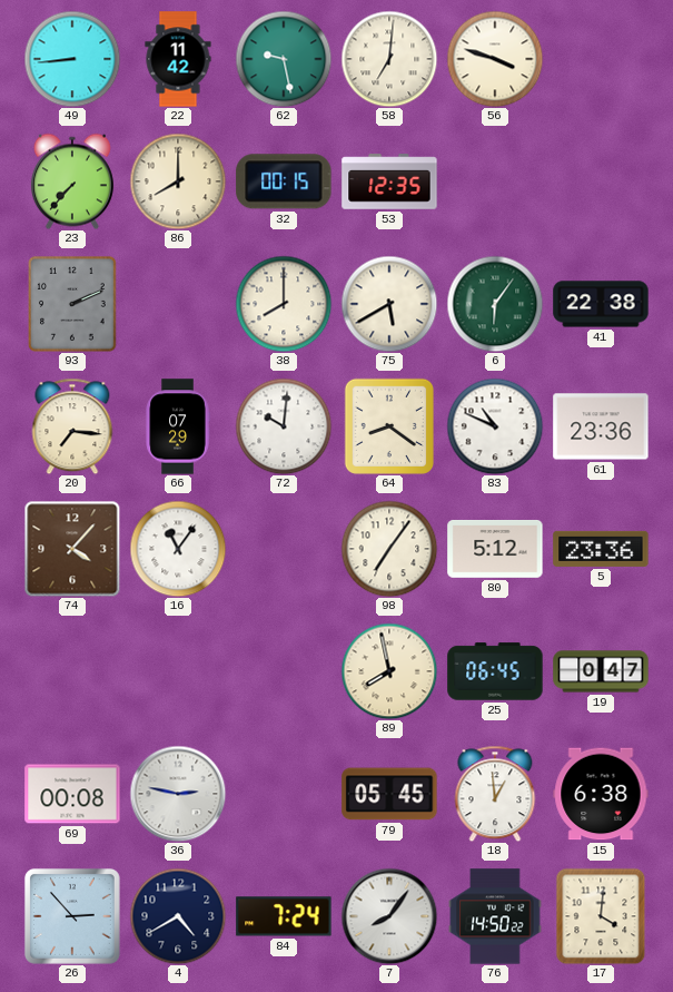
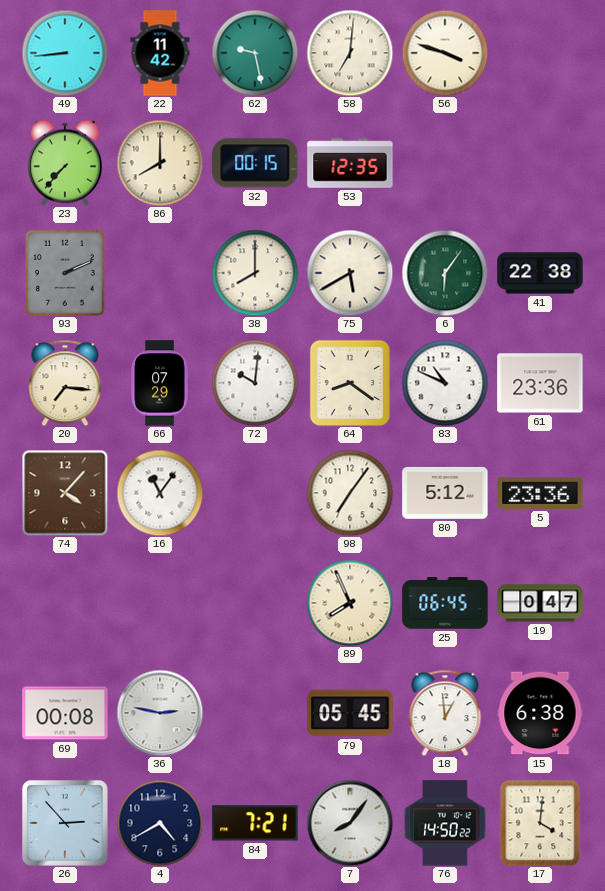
89: 7:58 -> 7:56 (350, 603)
84: 7:24 -> 7:21 (255, 823)
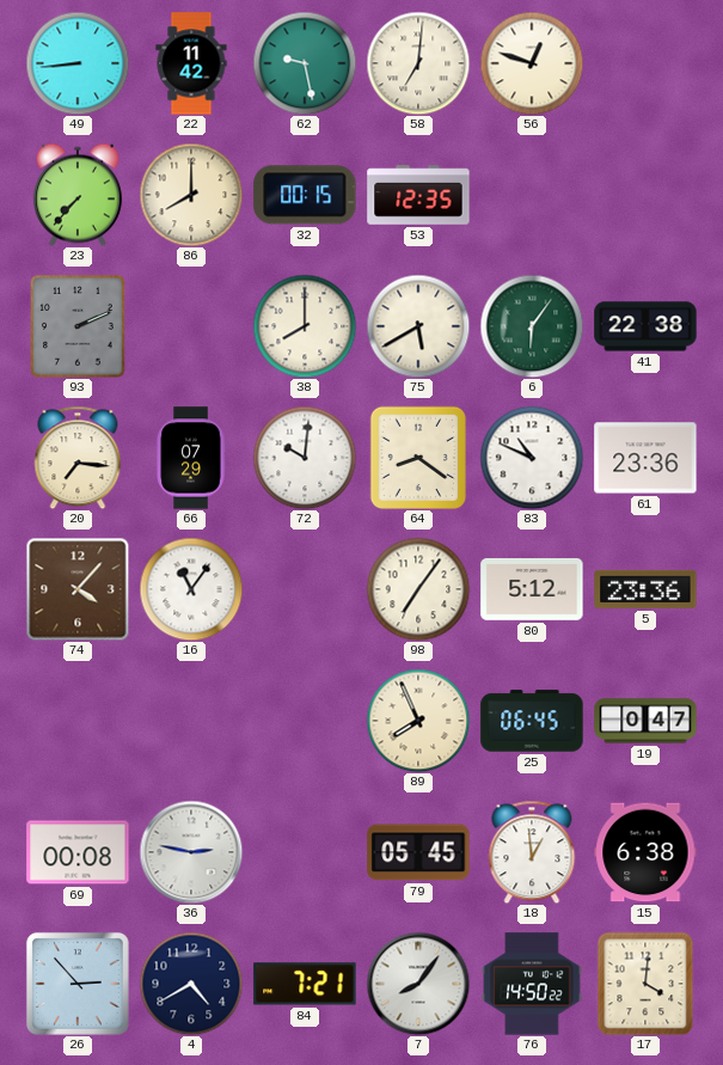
56: 3:48 -> 12:48 (532, 63)
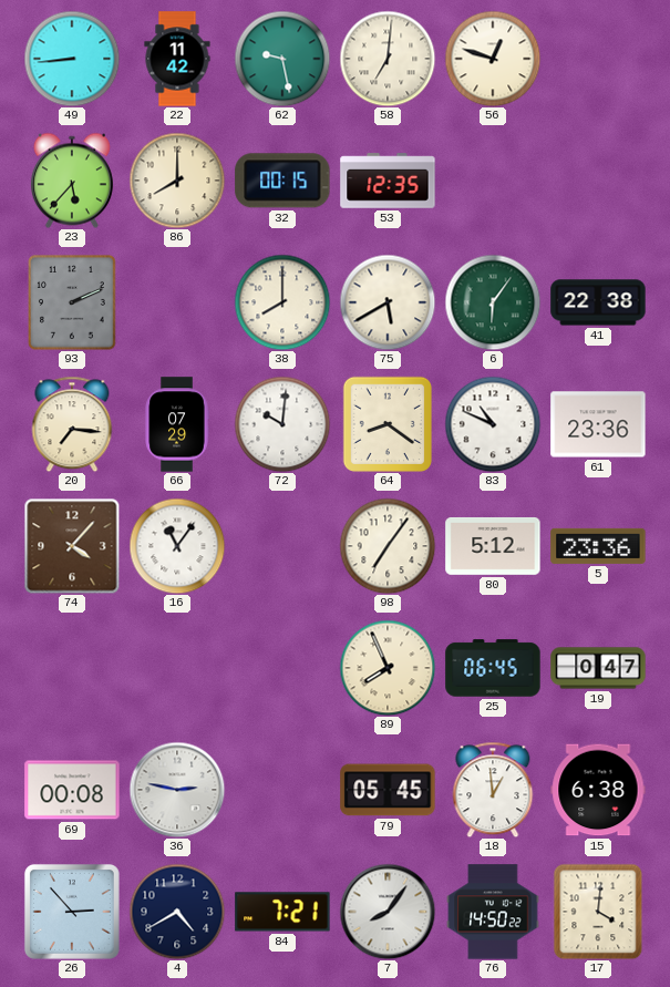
23: 7:37 -> 5:37 (72, 181)
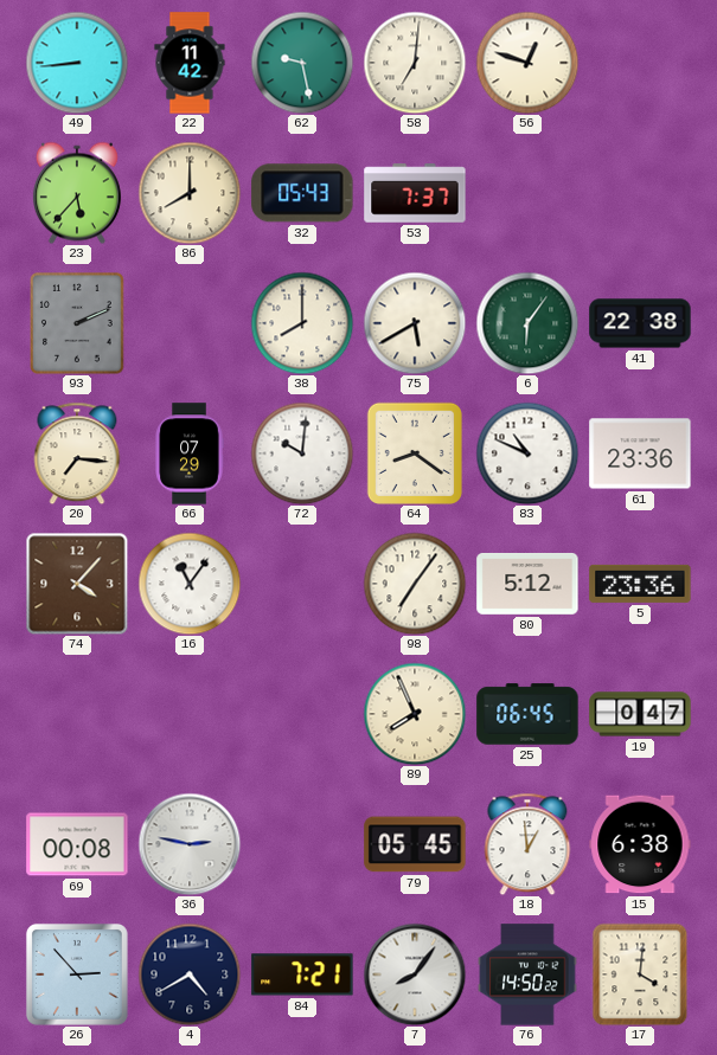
32: 00:15 -> 05:43 (302, 193)
53: 12:35 -> 7:37 (415, 193)
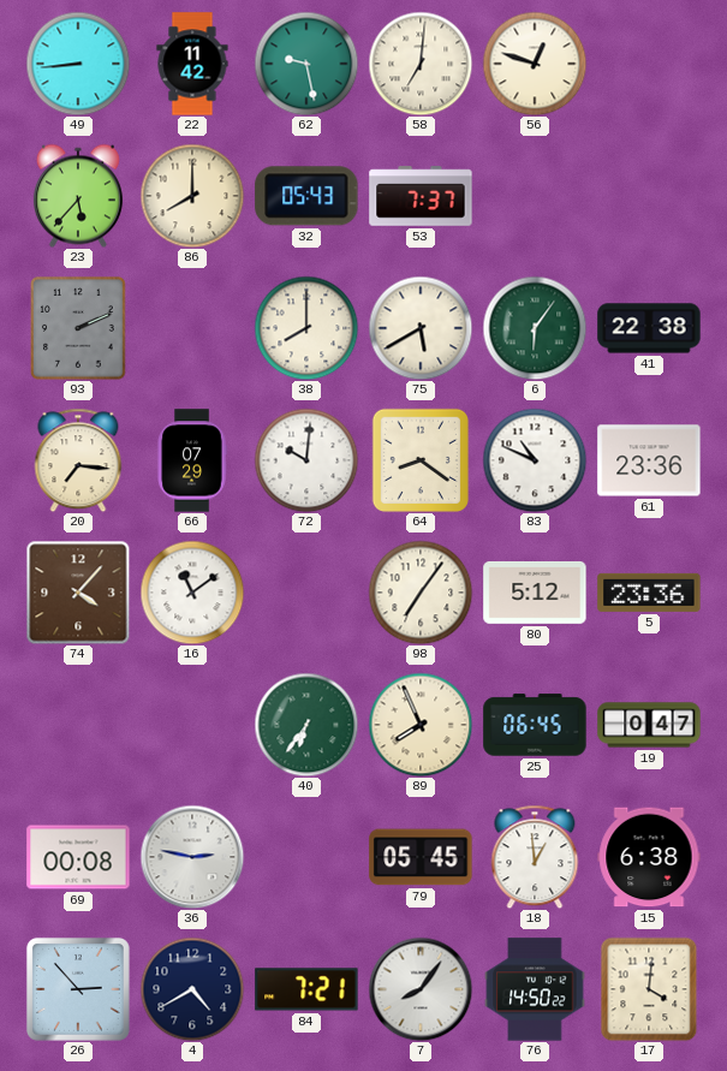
16: 11:06 -> 11:09 (192, 593)
40: none -> 6:36 (306, 725)
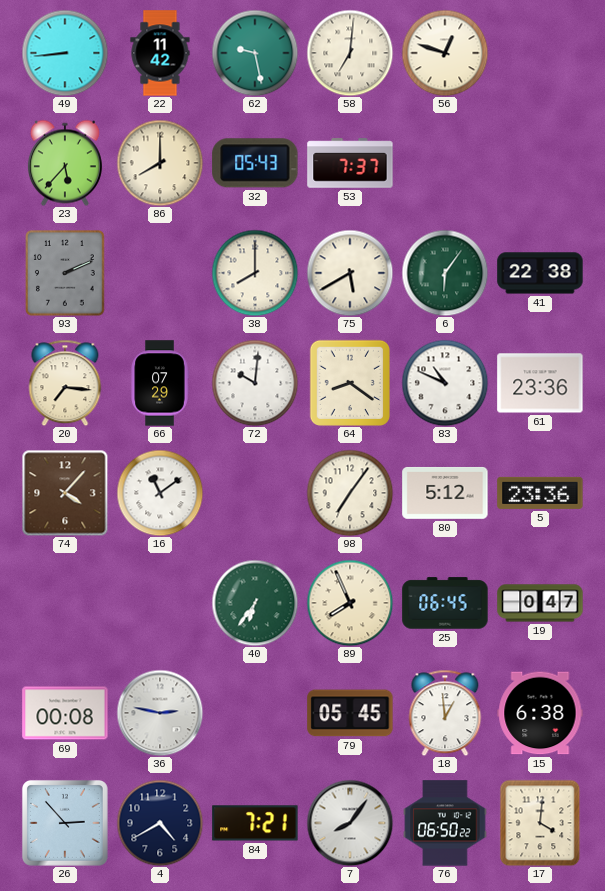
76: 14:50 -> 06:50 (445, 823)
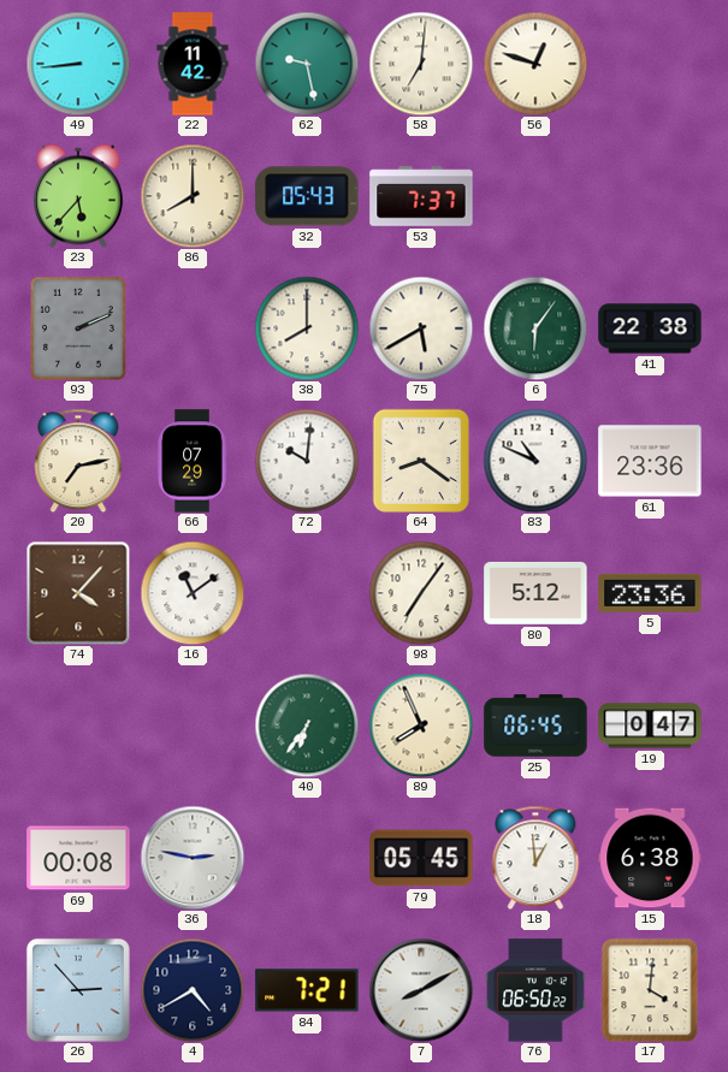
20: 7:16 -> 7:13 (78, 461)
7: 8:06 -> 8:10 (421, 990)
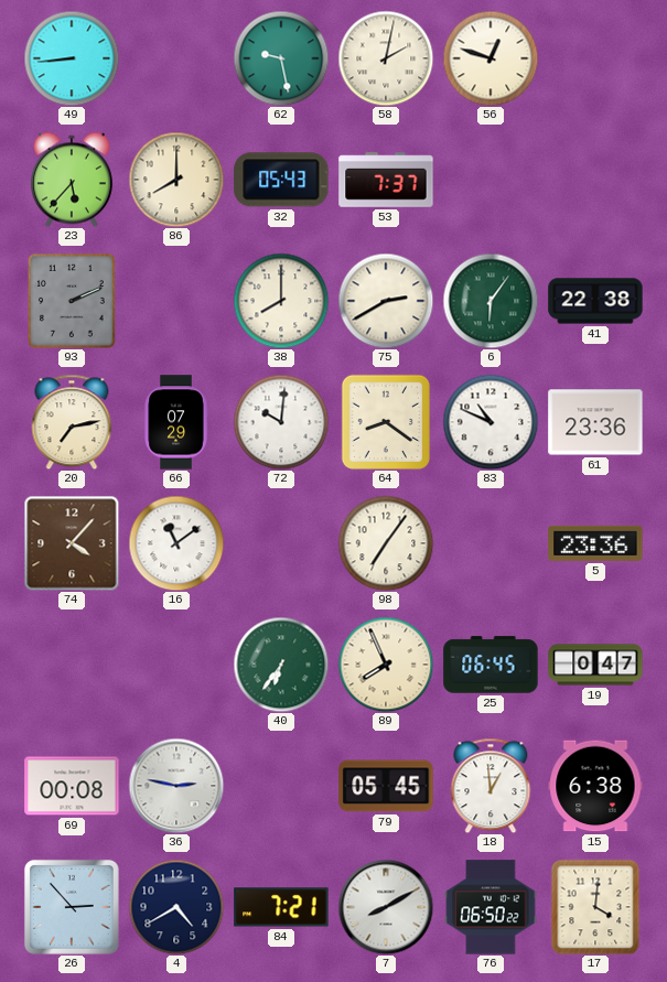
22: 11:42 -> none (193, 64)
58: 7:01 -> 2:02 (386, 58)
75: 5:40 -> 2:40 (386, 301)
80: 5:12 -> none (535, 593)
